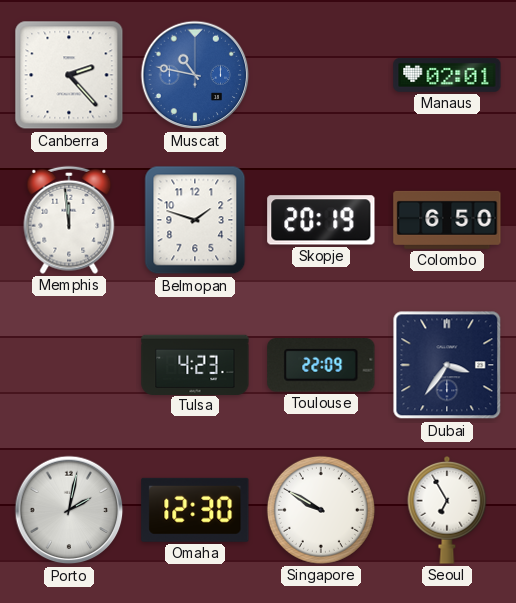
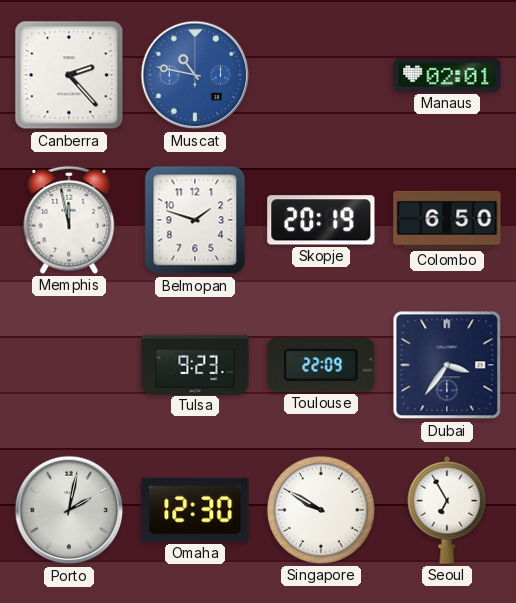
Memphis: 11:59 -> 11:58 (69, 220)
Tulsa: 4:23 -> 9:23 (195, 364)
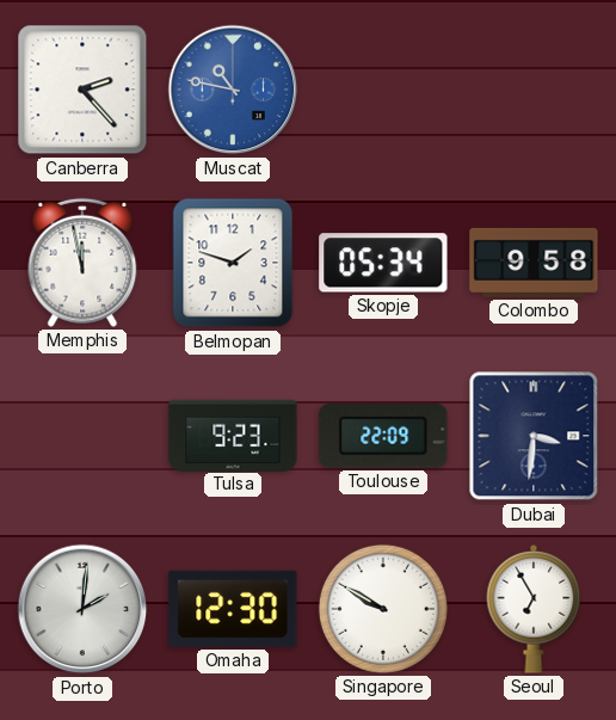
Manaus: 02:01 -> none (447, 75)
Skopje: 20:19 -> 05:34 (383, 263)
Colombo: 6:50 -> 9:58 (534, 263)
Dubai: 3:36 -> 3:31 (534, 436)
Porto: 2:02 -> 2:01 (82, 609)
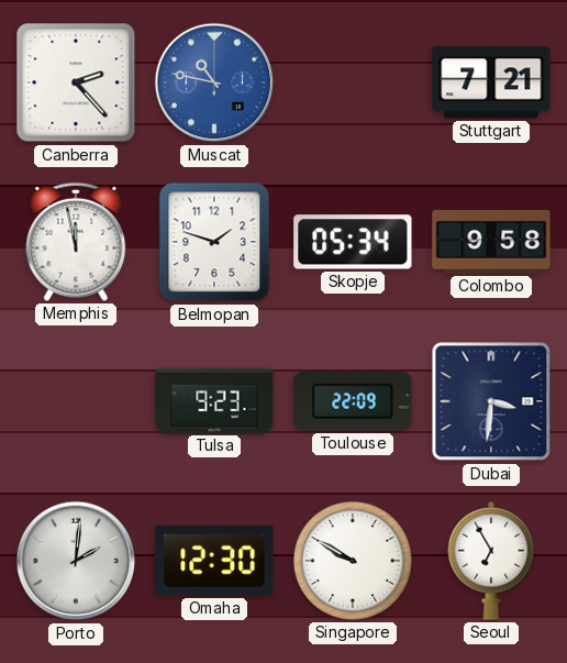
Stuttgart: none -> 7:21 (491, 82)
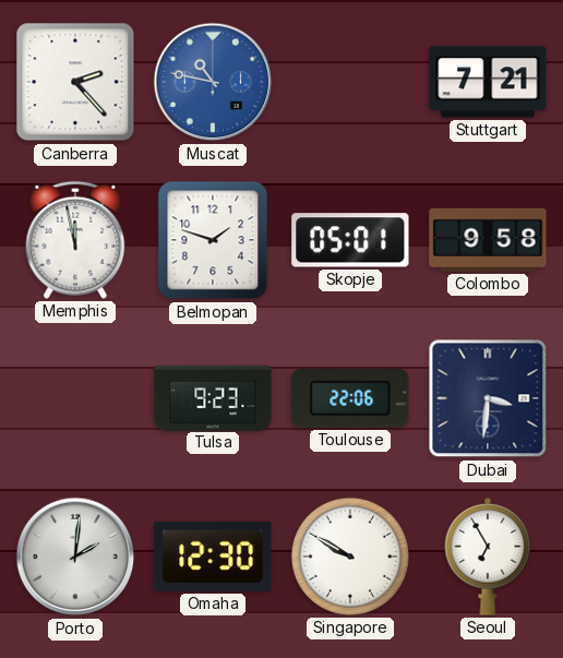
Skopje: 05:34 -> 05:01 (350, 240)
Toulouse: 22:09 -> 22:06 (350, 399)
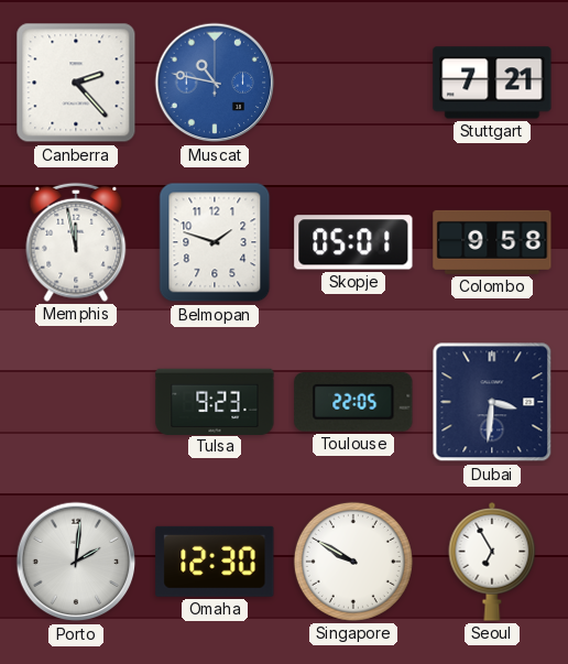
Toulouse: 22:06 -> 22:05 (353, 403)
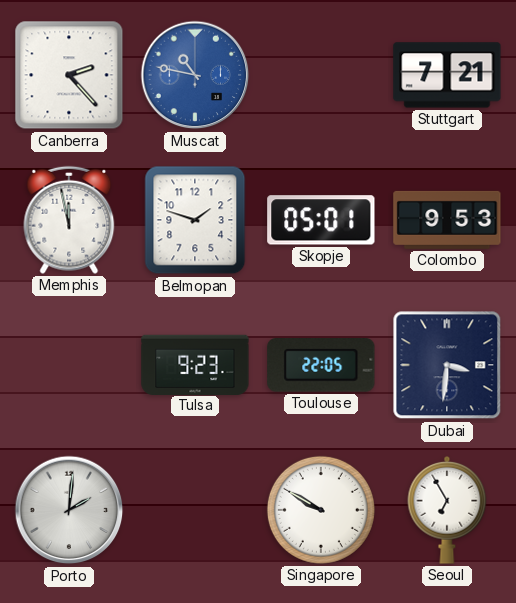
Colombo: 9:58 -> 9:53 (447, 220)
Omaha: 12:30 -> none (215, 562)
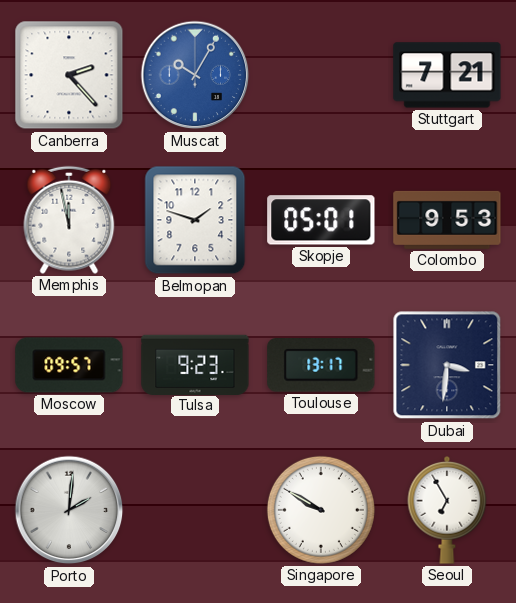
Muscat: 10:47 -> 10:05 (195, 75)
Moscow: none -> 09:57 (69, 365)
Toulouse: 22:05 -> 13:17 (321, 366)
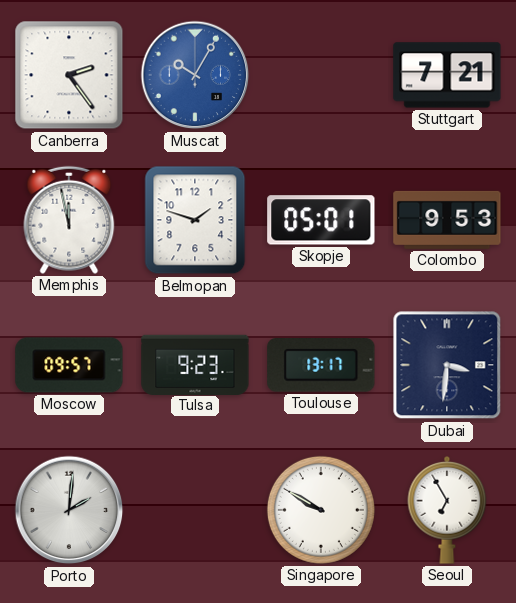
Canberra: 2:23 -> 2:24 (69, 75)
